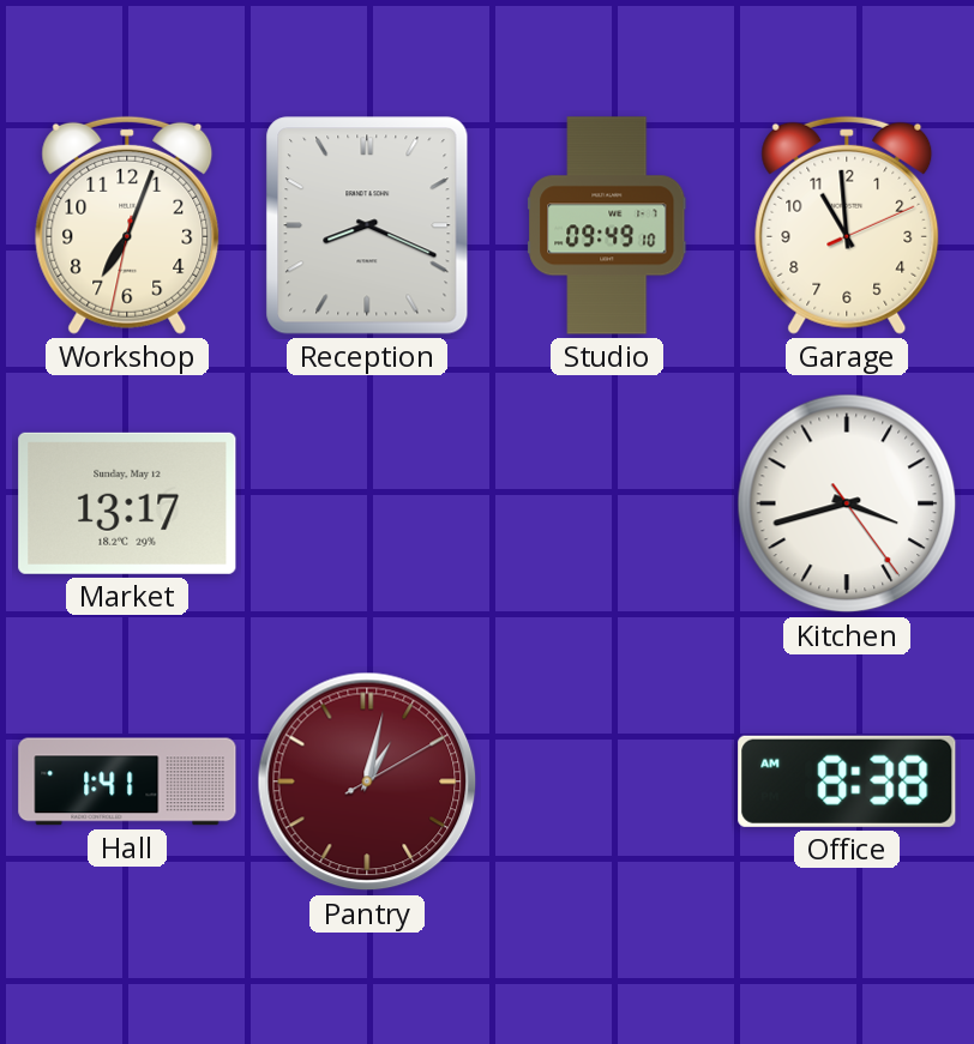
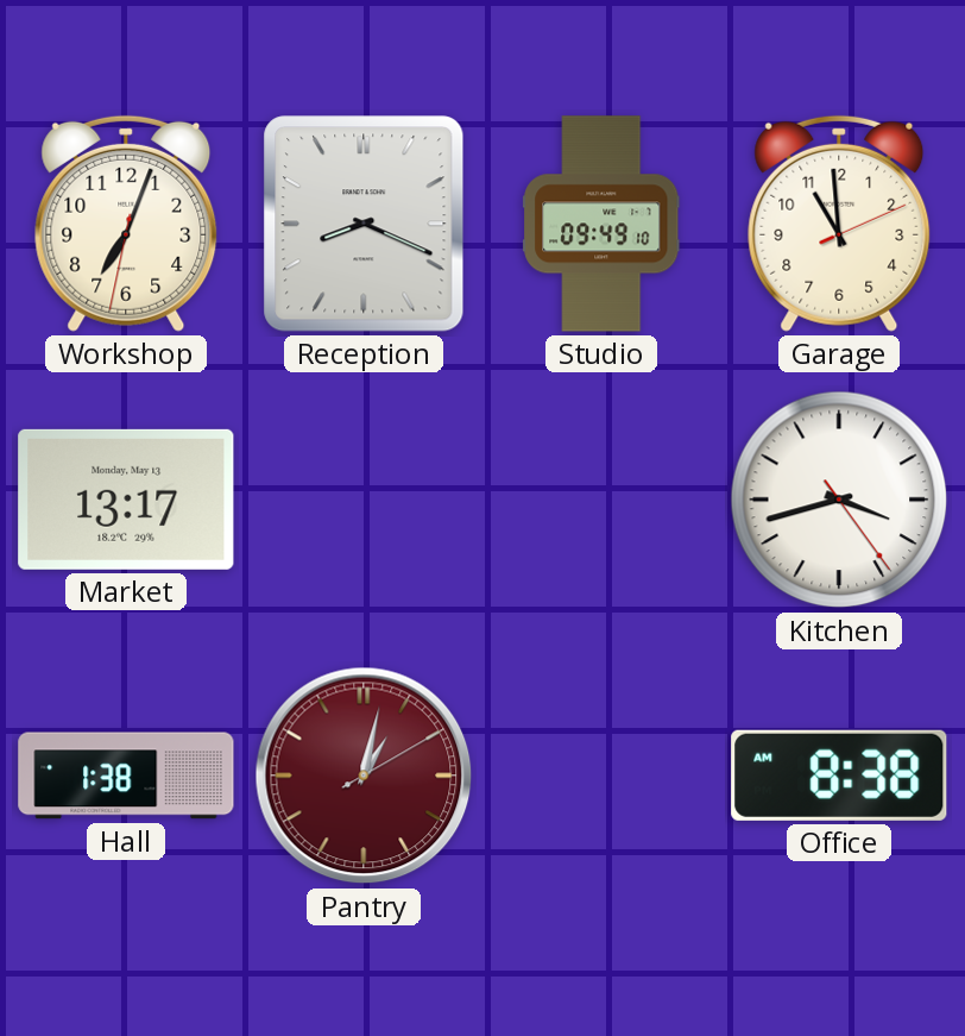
Market date: Sunday, May 12 -> Monday, May 13 (126, 500)
Hall: 1:41 -> 1:38 (126, 776)
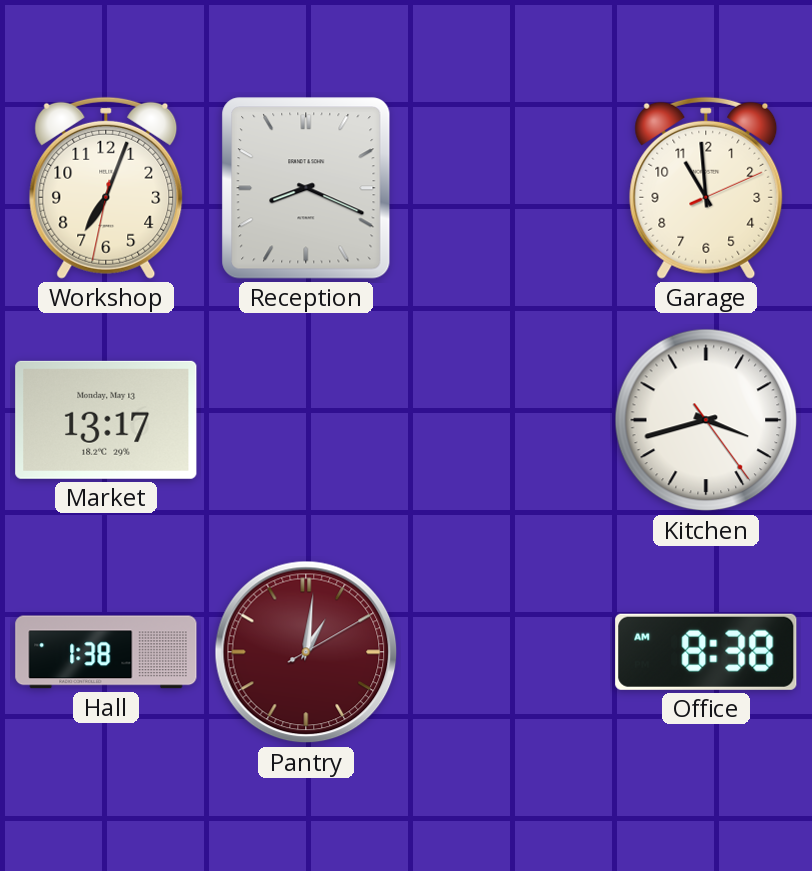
Studio: 09:49 -> none (601, 224)
Pantry: 1:02 -> 1:01 (306, 652)
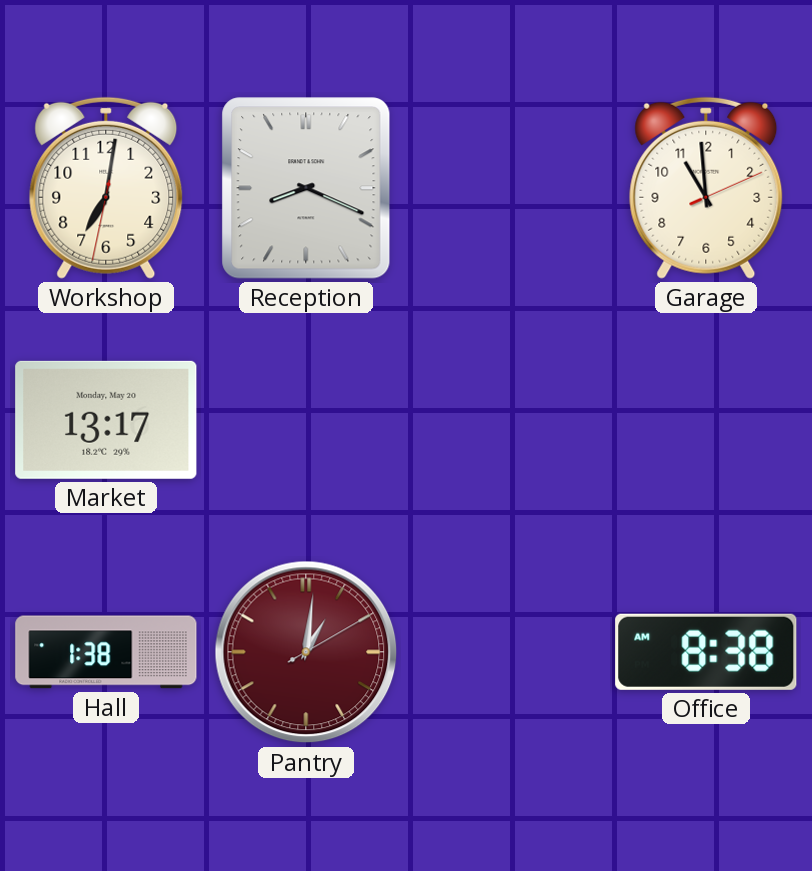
Workshop: 7:03 -> 7:01 (106, 188)
Market date: Monday, May 13 -> Monday, May 20 (106, 420)
Kitchen: 3:42 -> none (706, 420)
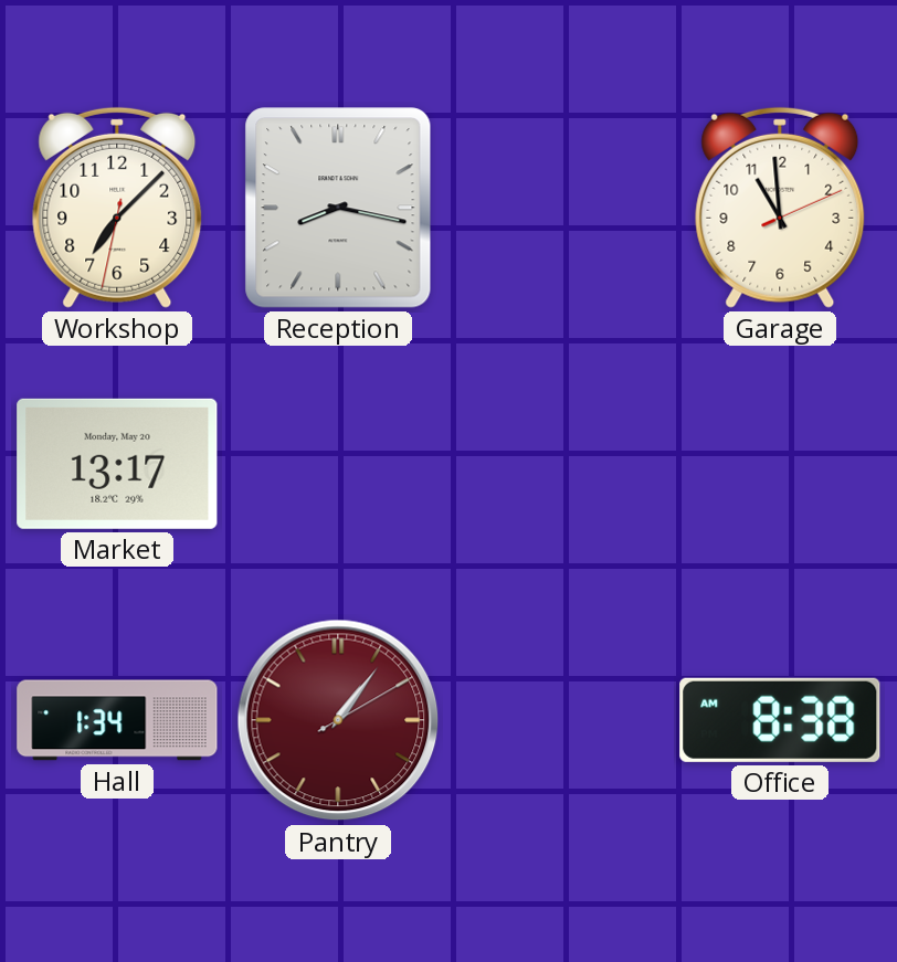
Workshop: 7:01 -> 7:07 (117, 208)
Reception: 8:19 -> 8:17 (338, 208)
Hall: 1:38 -> 1:34 (117, 720)
Pantry: 1:01 -> 1:06 (338, 720)
